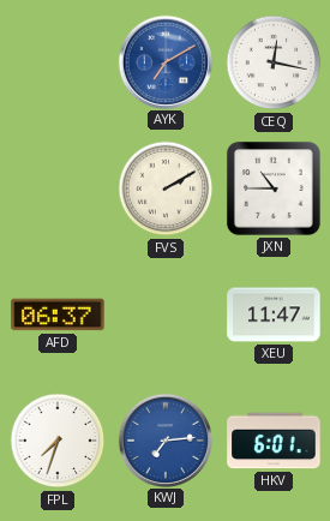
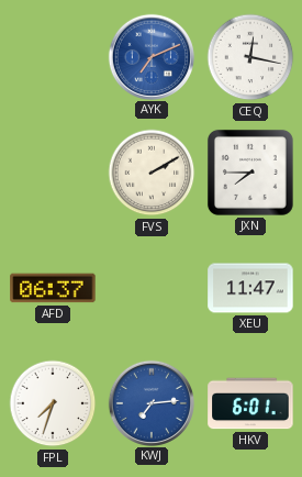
AYK: 7:10 -> 7:11 (150, 56)
JXN: 10:45 -> 7:45 (250, 173)
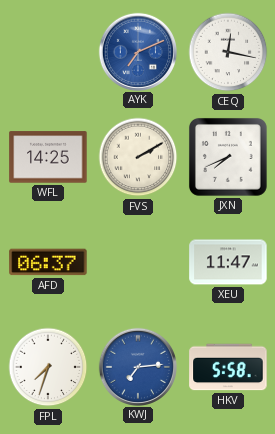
WFL: none -> 14:25 (48, 157)
JXN: 7:45 -> 7:41 (228, 157)
HKV: 6:01 -> 5:58 (228, 367)
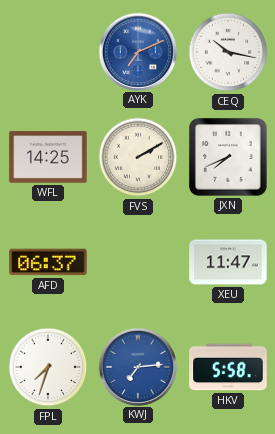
CEQ: 12:17 -> 10:17 (228, 52)
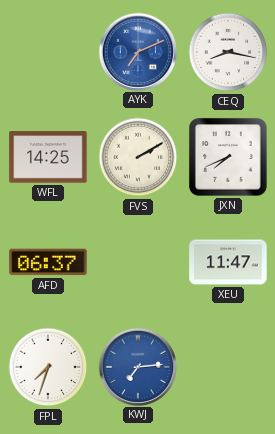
CEQ: 10:17 -> 8:17 (228, 52)
HKV: 5:58 -> none (228, 367)
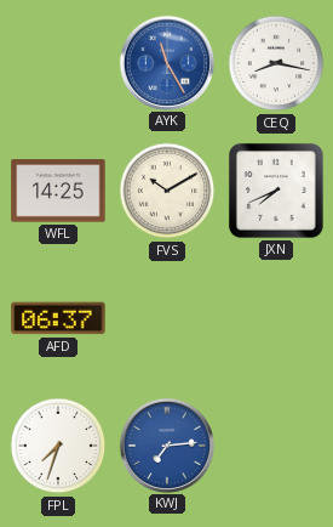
AYK: 7:11 -> 11:25 (166, 62)
FVS: 2:10 -> 10:10 (167, 191)
XEU: 11:47 -> none (228, 262)
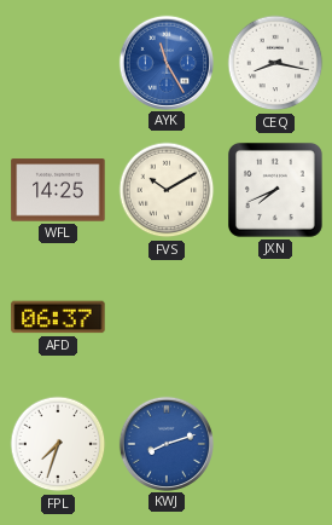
KWJ: 7:14 -> 8:12 (165, 443)
